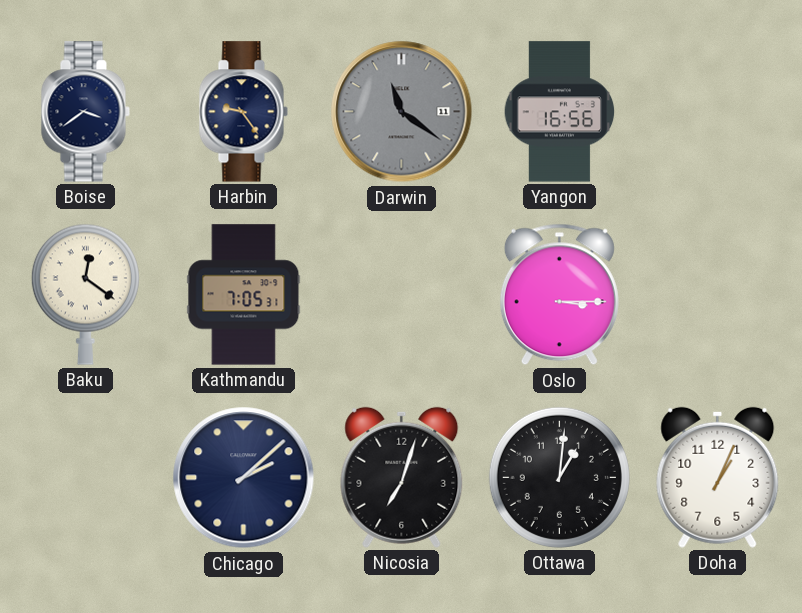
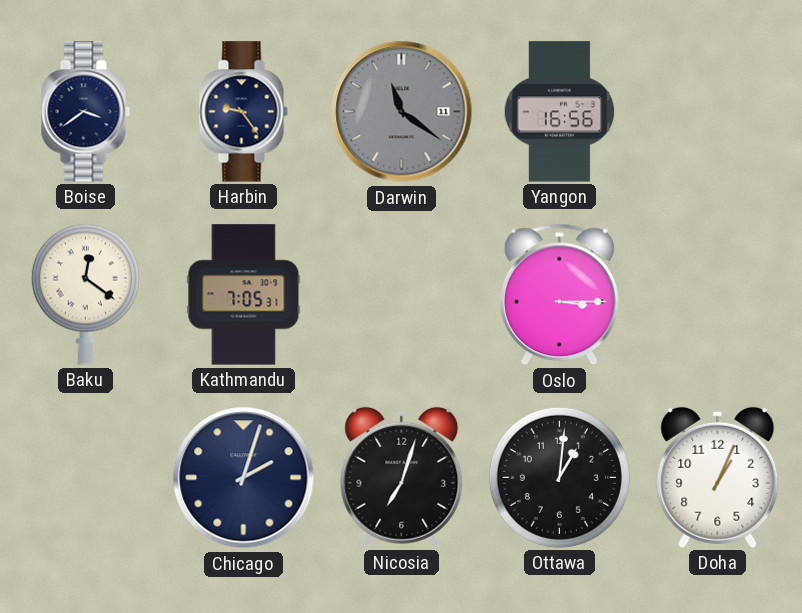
Chicago: 2:08 -> 2:03 (244, 478)
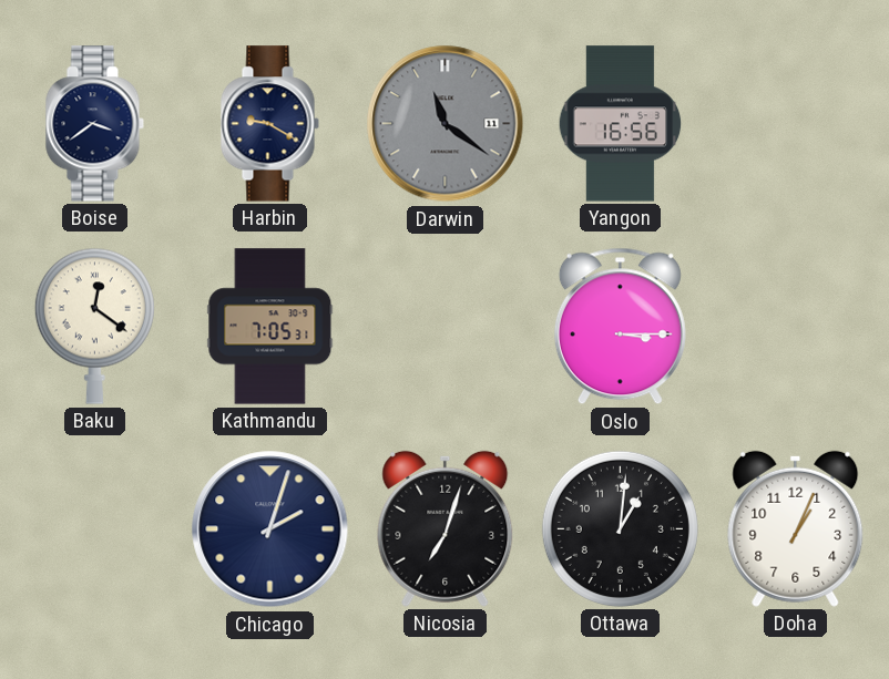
Harbin: 9:24 -> 9:20 (269, 124)
